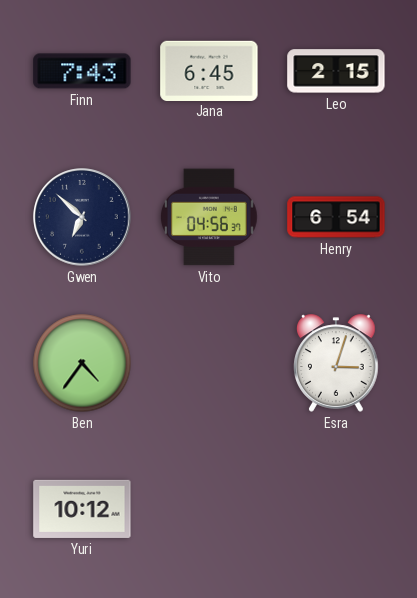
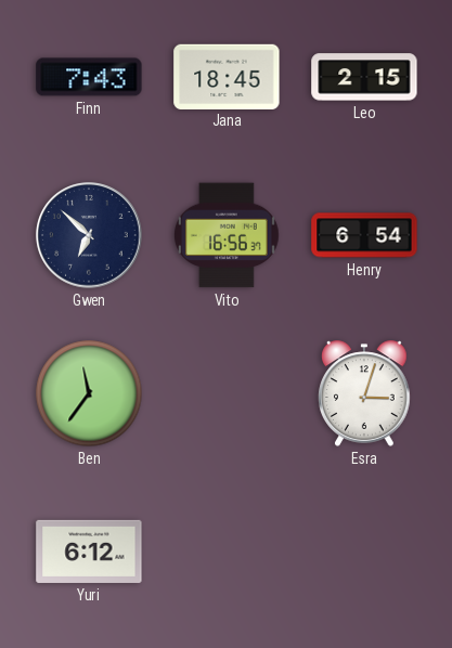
Jana: 6:45 -> 18:45 (227, 76)
Vito: 04:56 -> 16:56 (227, 235)
Ben: 4:36 -> 11:36 (89, 393)
Yuri: 10:12 -> 6:12 (89, 552)
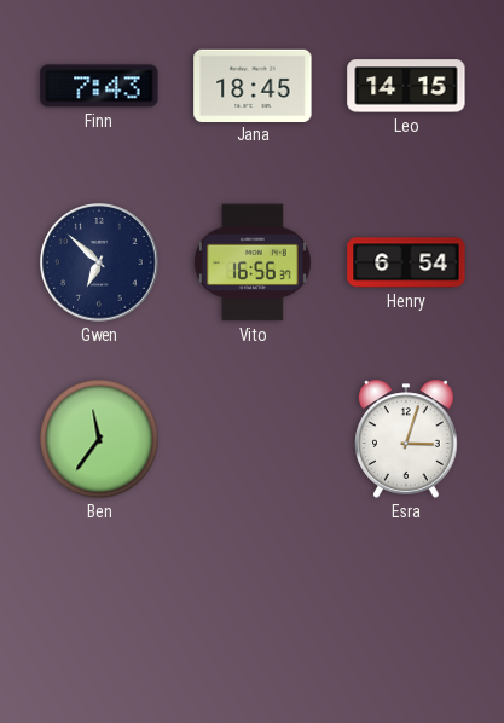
Leo: 2:15 -> 14:15 (406, 86)
Yuri: 6:12 -> none (89, 552)
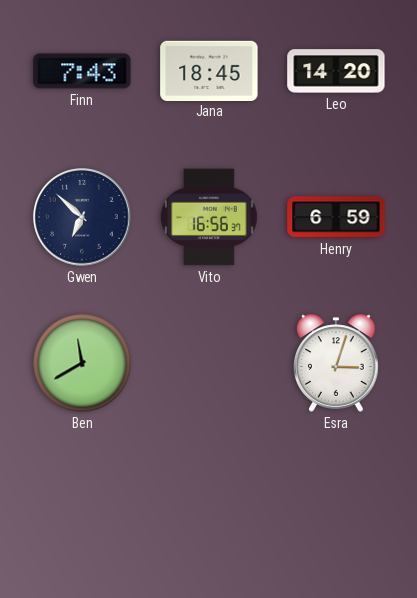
Leo: 14:15 -> 14:20 (336, 71)
Henry: 6:54 -> 6:59 (336, 217)
Ben: 11:36 -> 11:40 (82, 363)
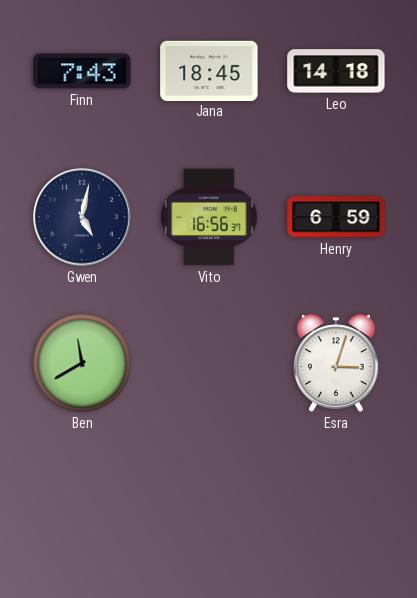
Leo: 14:20 -> 14:18 (336, 71)
Gwen: 6:52 -> 5:02 (82, 217)
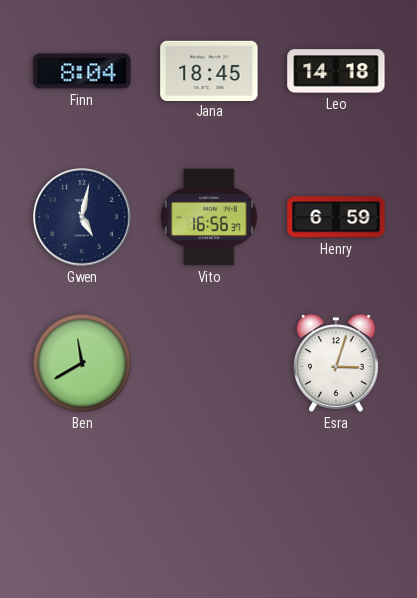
Finn: 7:43 -> 8:04 (82, 71)
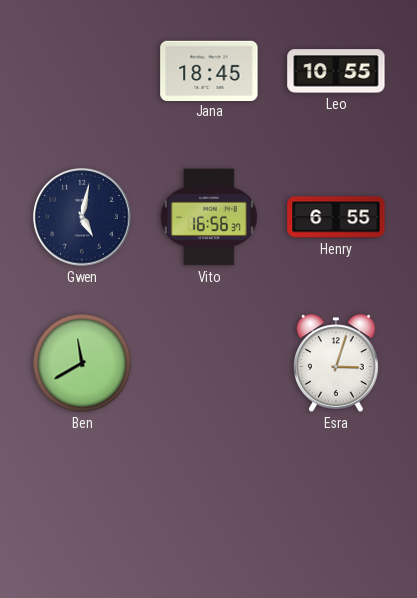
Finn: 8:04 -> none (82, 71)
Leo: 14:18 -> 10:55 (336, 71)
Henry: 6:59 -> 6:55 (336, 217)
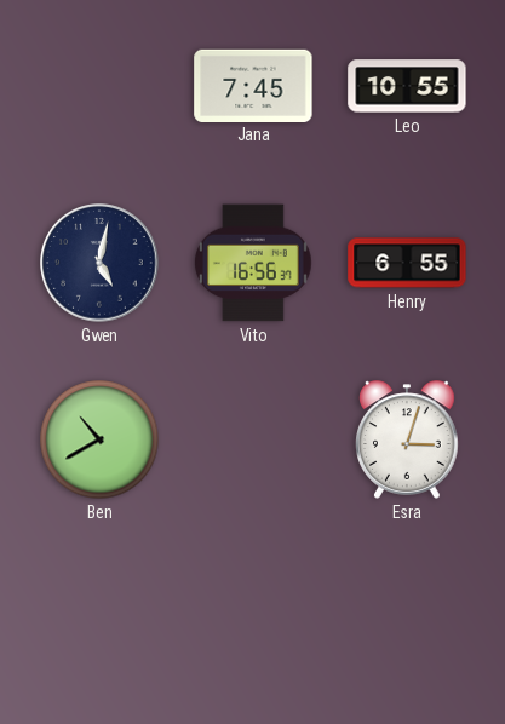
Jana: 18:45 -> 7:45 (253, 85)
Ben: 11:40 -> 10:40 (99, 439)
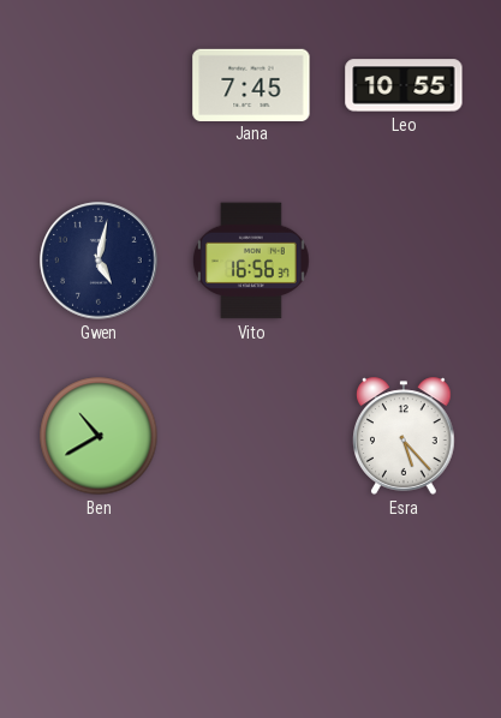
Henry: 6:55 -> none (407, 263)
Esra: 3:03 -> 5:23 (404, 436)
